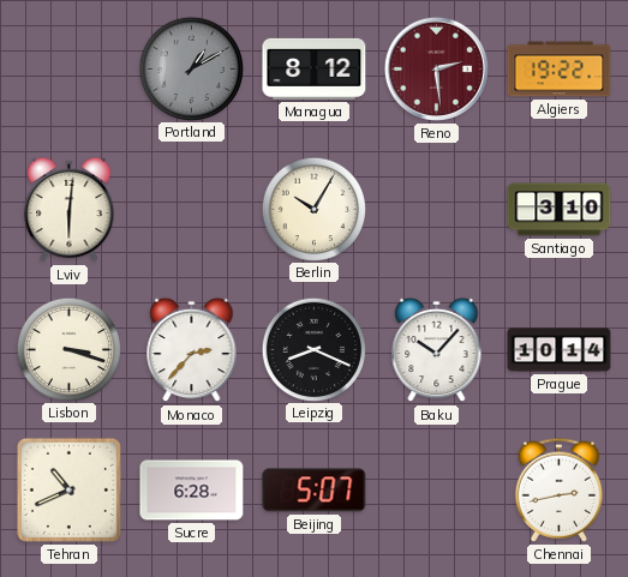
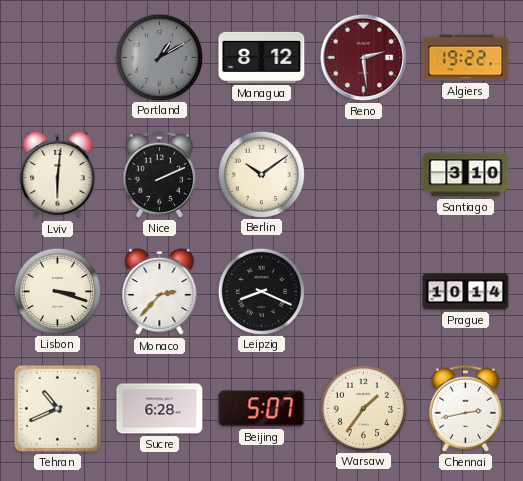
Nice: none -> 2:11 (159, 174)
Berlin: 10:05 -> 10:09 (261, 174)
Baku: 10:07 -> none (437, 350)
Warsaw: none -> 1:36 (363, 408)
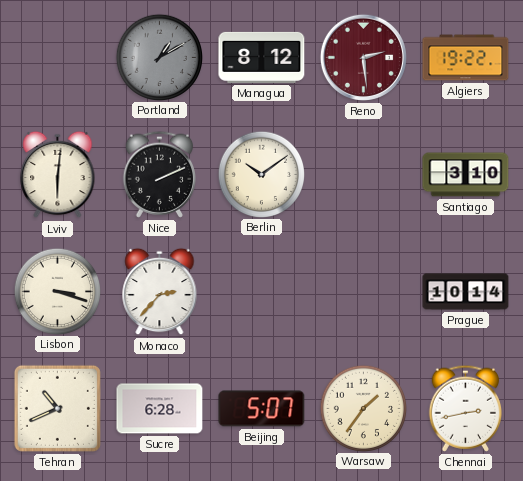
Leipzig: 8:19 -> none (261, 291)
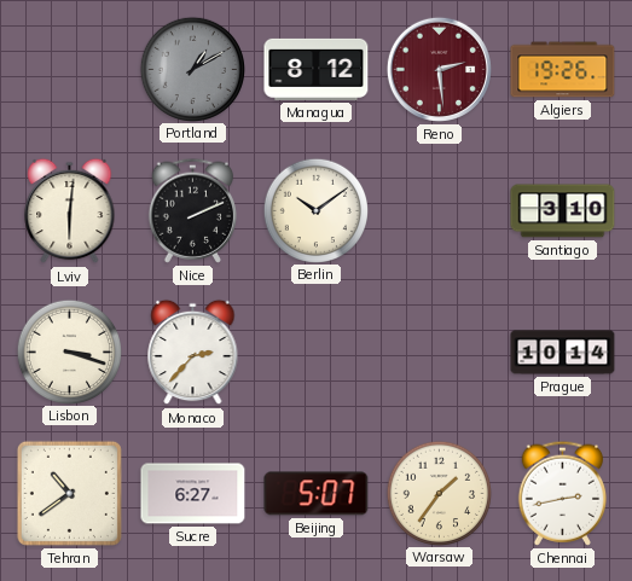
Algiers: 19:22 -> 19:26 (563, 70)
Tehran: 10:41 -> 10:39 (69, 493)
Sucre: 6:28 -> 6:27 (193, 494)
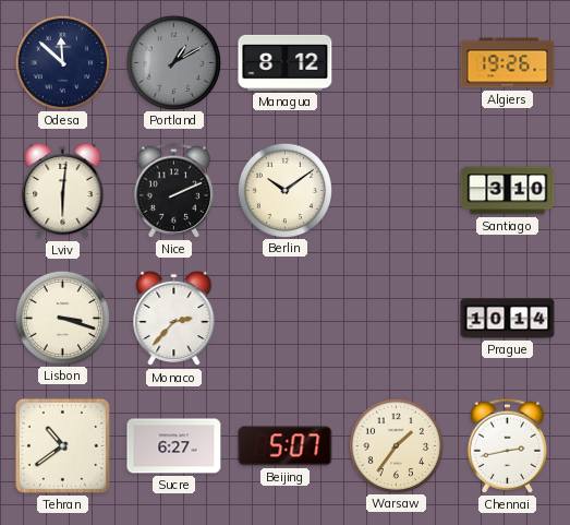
Odesa: none -> 11:52 (62, 62)
Reno: 2:29 -> none (439, 69)
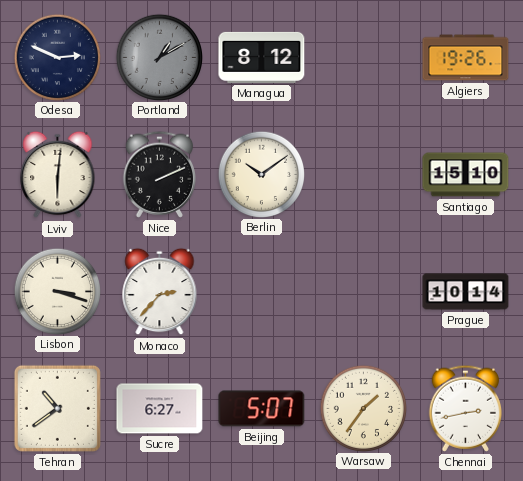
Odesa: 11:52 -> 2:49 (57, 57)
Santiago: 3:10 -> 15:10 (466, 175)
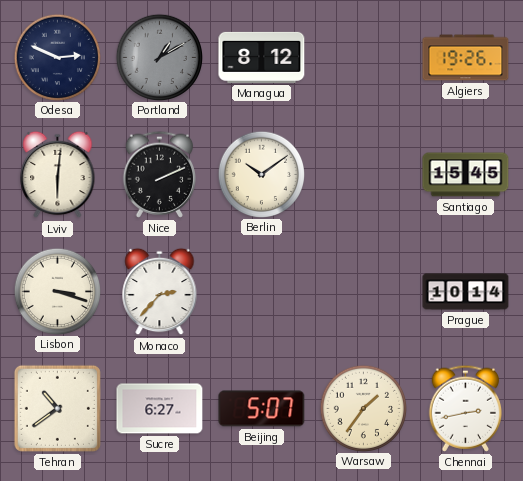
Santiago: 15:10 -> 15:45 (466, 175)
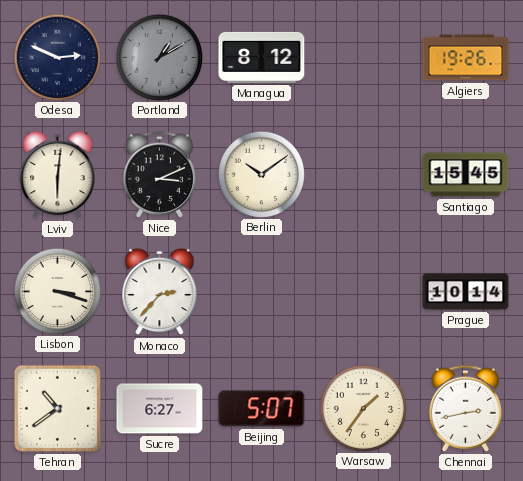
Nice: 2:11 -> 3:11 (159, 174)
